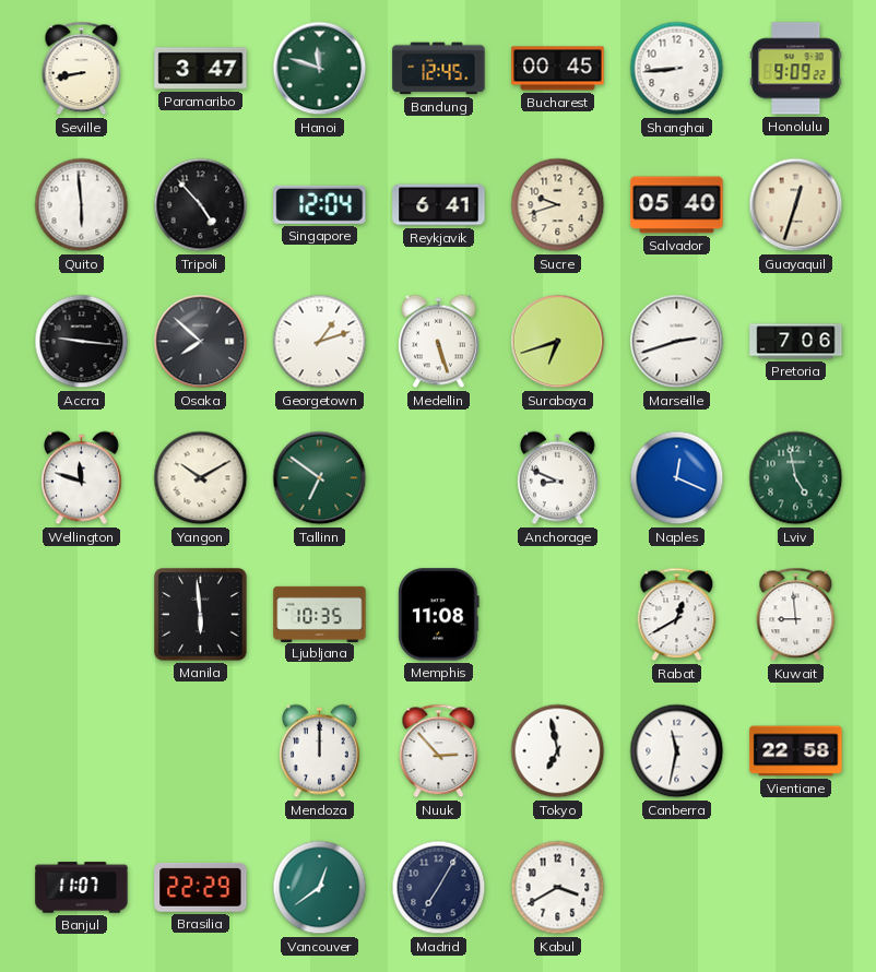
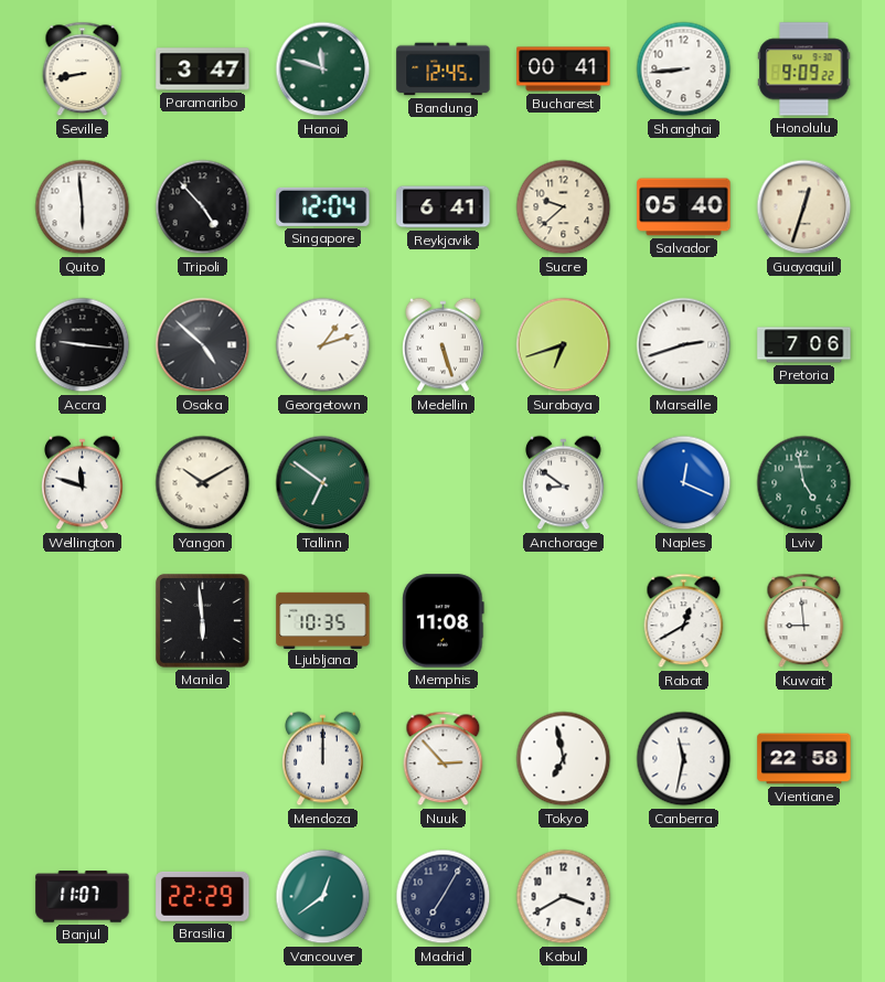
Bucharest: 00:45 -> 00:41 (564, 70)
Sucre: 9:42 -> 9:38 (564, 207)
Osaka: 7:52 -> 4:52 (203, 345)
Anchorage: 8:49 -> 8:51 (564, 483)
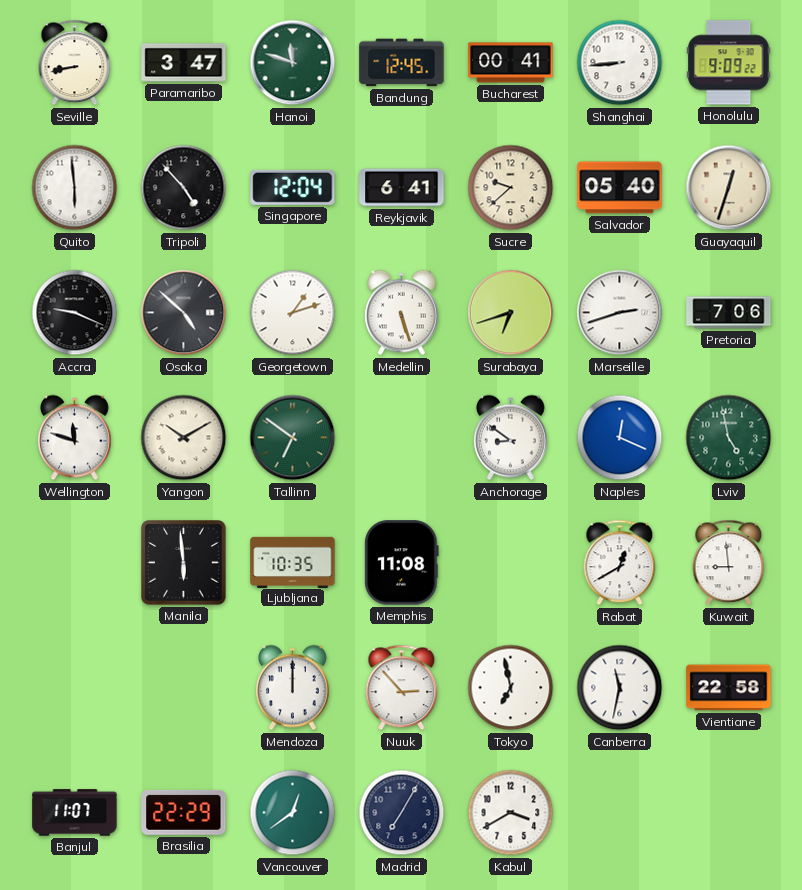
Accra: 9:16 -> 9:19 (75, 313)
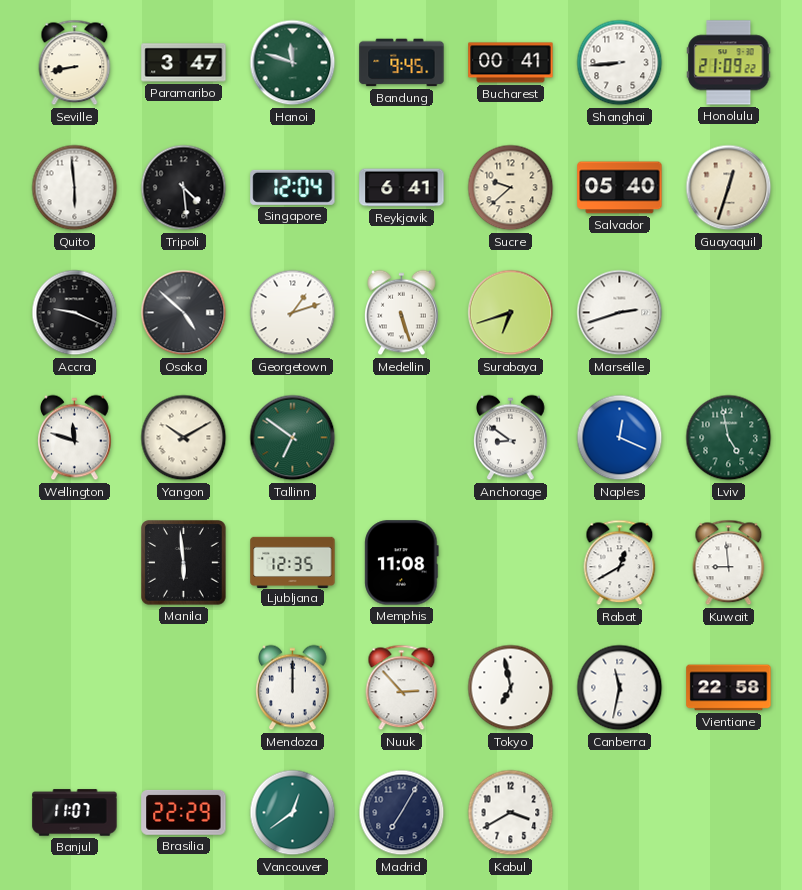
Bandung: 12:45 -> 9:45 (402, 63)
Honolulu: 9:09 -> 21:09 (729, 63)
Tripoli: 4:53 -> 4:29 (184, 188)
Pretoria: 7:06 -> none (729, 313)
Ljubljana: 10:35 -> 12:35 (293, 562)
